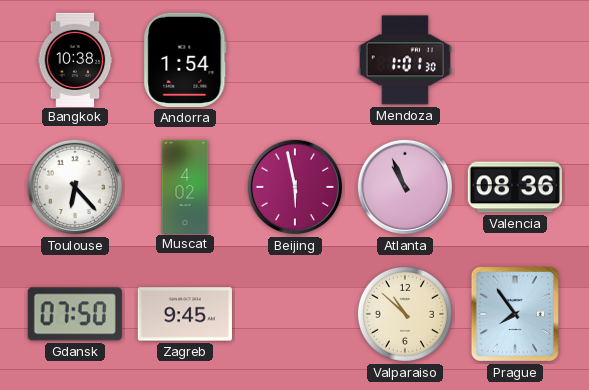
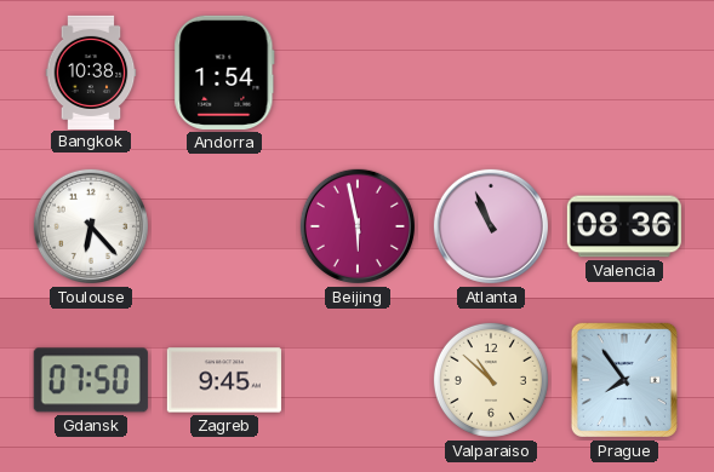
Mendoza: 1:01 -> none (405, 60)
Muscat: 4:02 -> none (185, 186)
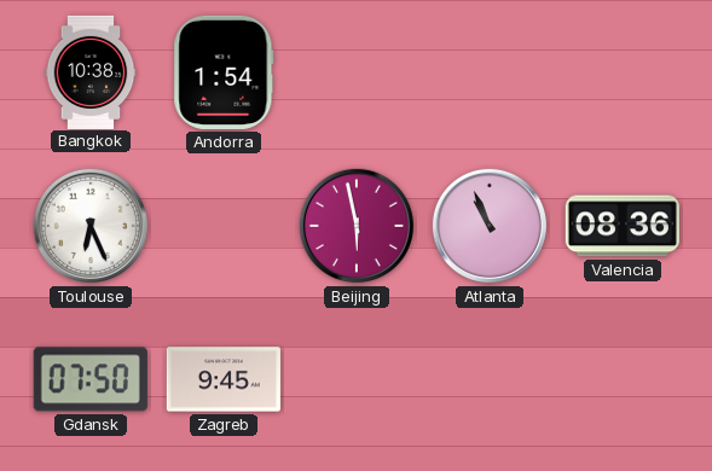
Toulouse: 6:23 -> 6:26 (91, 226)
Valparaiso: 10:52 -> none (491, 380)
Prague: 7:54 -> none (624, 380)
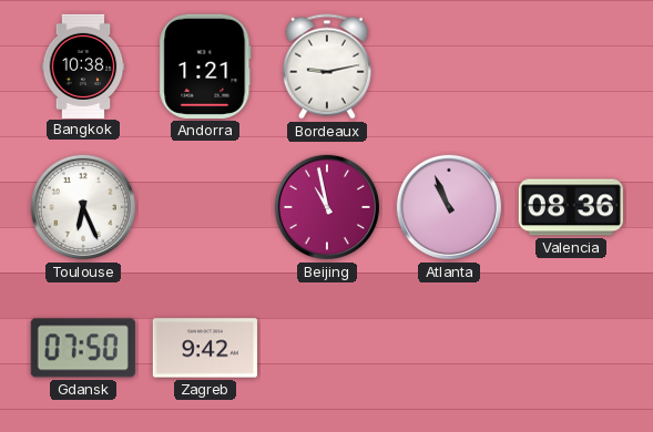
Andorra: 1:54 -> 1:21 (205, 66)
Bordeaux: none -> 9:13 (327, 66)
Beijing: 5:58 -> 10:58 (327, 207)
Zagreb: 9:45 -> 9:42 (205, 348)
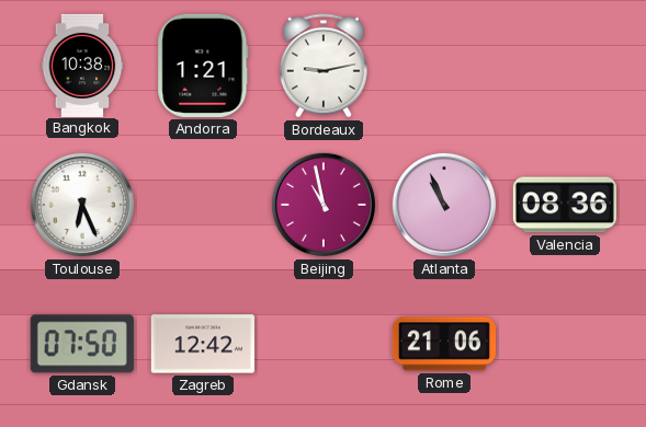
Zagreb: 9:42 -> 12:42 (203, 344)
Rome: none -> 21:06 (444, 344)
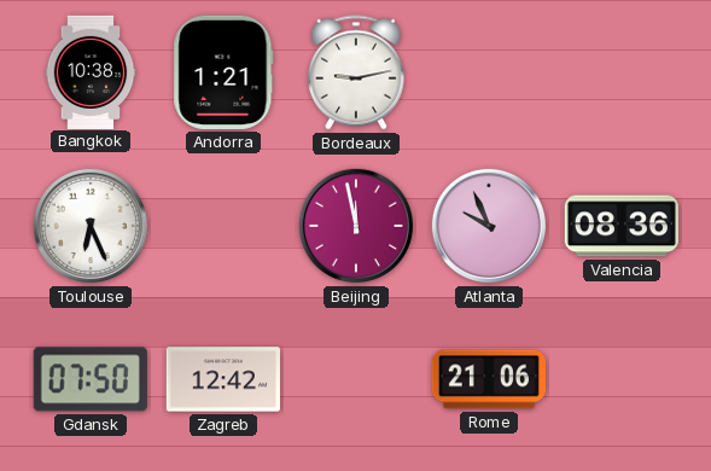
Beijing: 10:58 -> 11:58 (356, 226)
Atlanta: 10:56 -> 9:56 (489, 226)
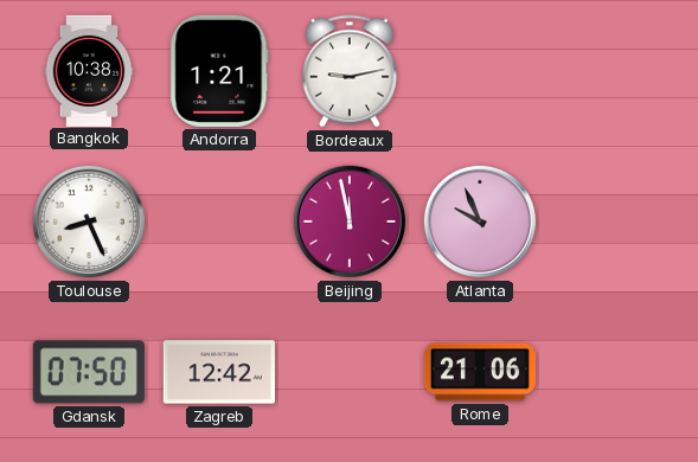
Toulouse: 6:26 -> 8:26 (89, 222)
Valencia: 08:36 -> none (622, 226)
